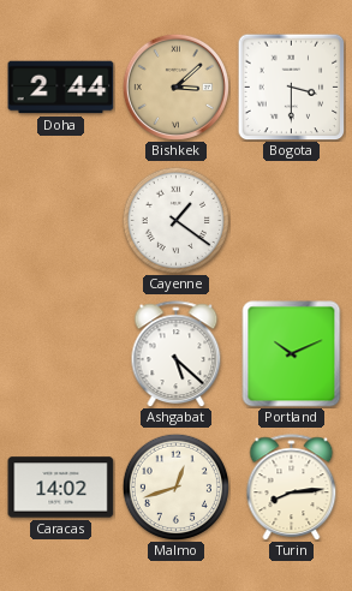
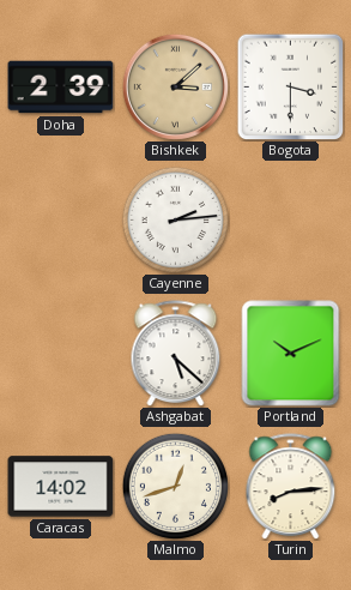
Doha: 2:44 -> 2:39 (61, 88)
Cayenne: 1:21 -> 2:14 (175, 219)
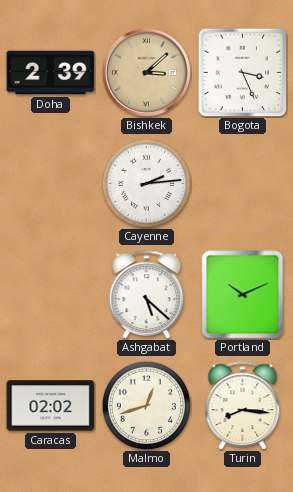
Bogota: 3:30 -> 3:26 (242, 72)
Caracas: 14:02 -> 02:02 (51, 406)
Turin: 8:14 -> 8:16 (243, 406)
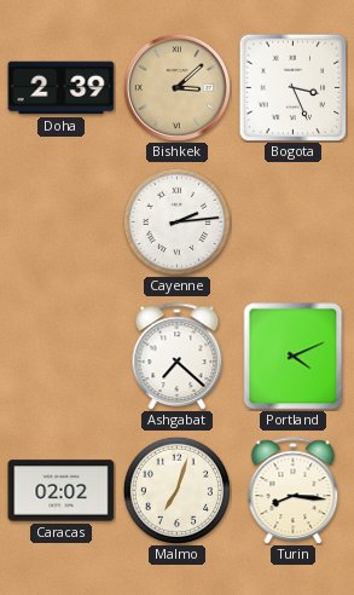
Ashgabat: 5:22 -> 7:22 (178, 357)
Portland: 10:11 -> 4:11 (294, 357)
Malmo: 12:42 -> 7:03 (176, 490)
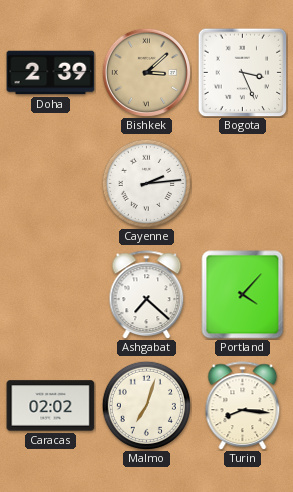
Portland: 4:11 -> 4:07 (243, 295)
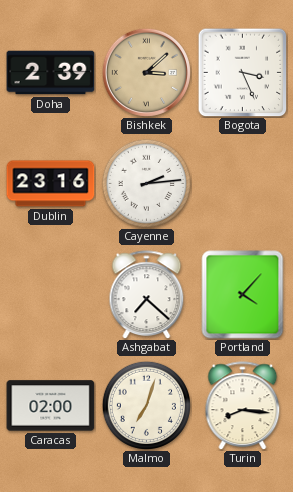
Dublin: none -> 23:16 (51, 184)
Caracas: 02:02 -> 02:00 (51, 406)
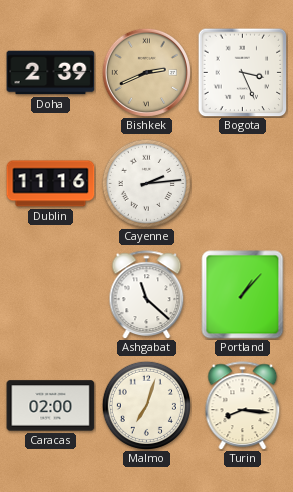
Bishkek: 3:08 -> 2:41 (146, 72)
Dublin: 23:16 -> 11:16 (51, 184)
Ashgabat: 7:22 -> 11:22 (147, 295)
Portland: 4:07 -> 1:07 (243, 295)
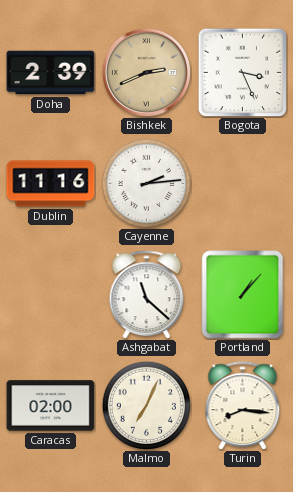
Malmo: 7:03 -> 7:04 (146, 405)
